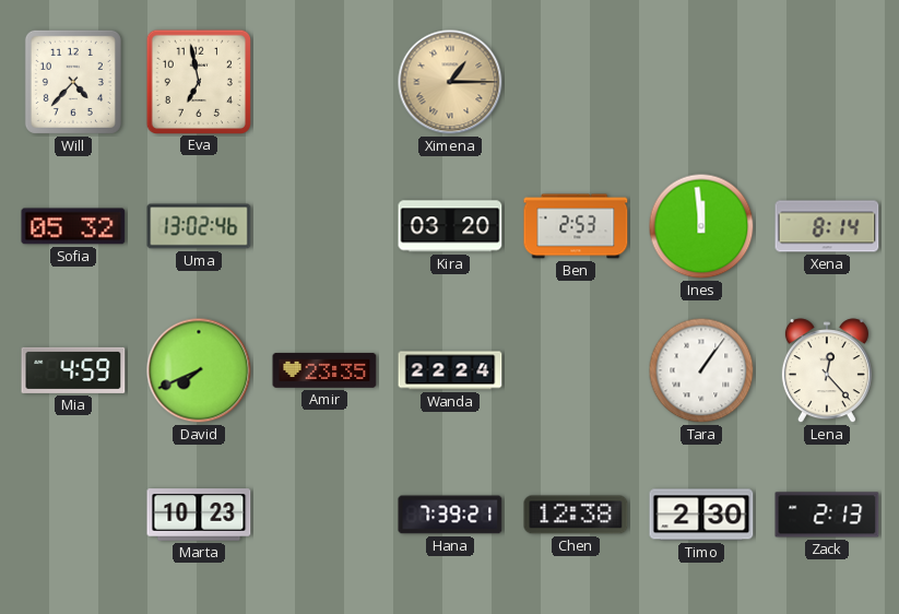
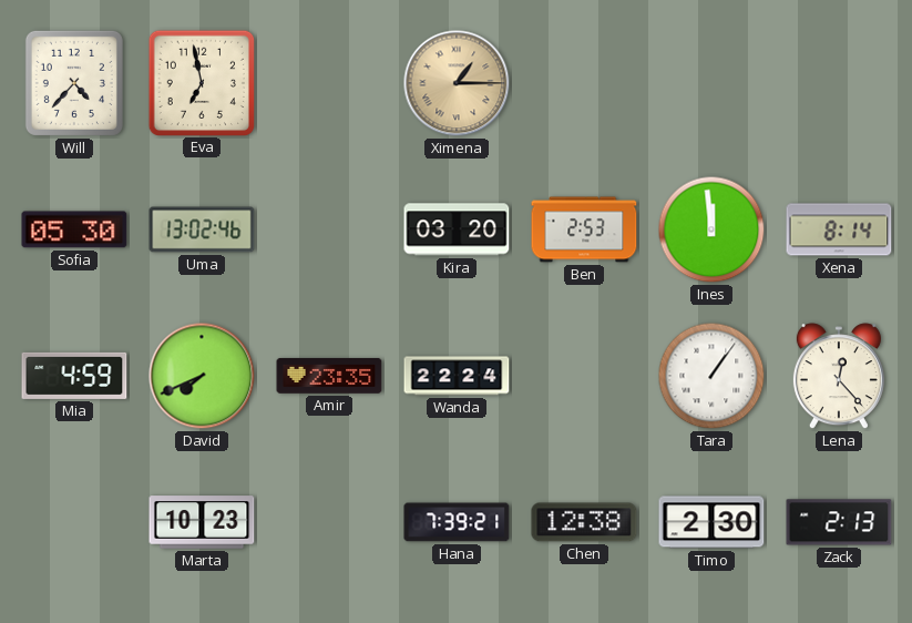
Sofia: 05:32 -> 05:30 (74, 229)
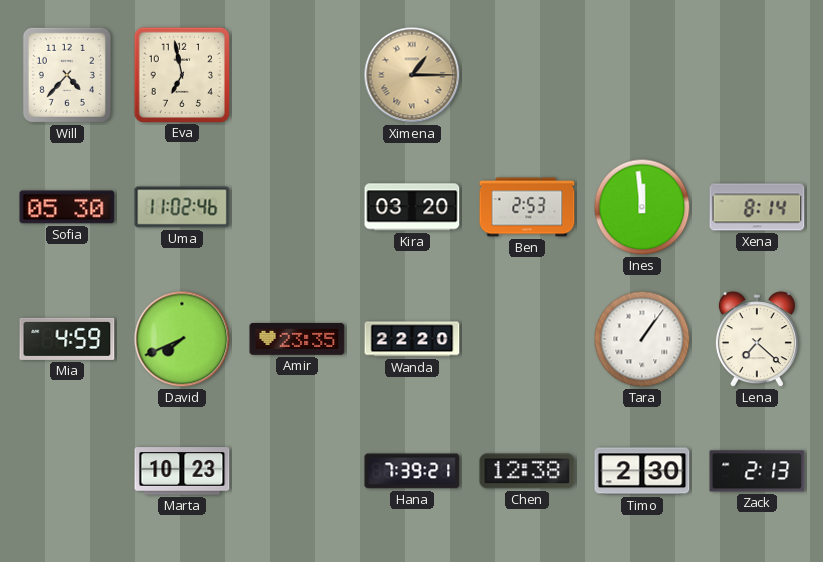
Uma: 13:02 -> 11:02 (182, 207)
Wanda: 22:24 -> 22:20 (412, 339)
Lena: 12:23 -> 7:22 (757, 340)
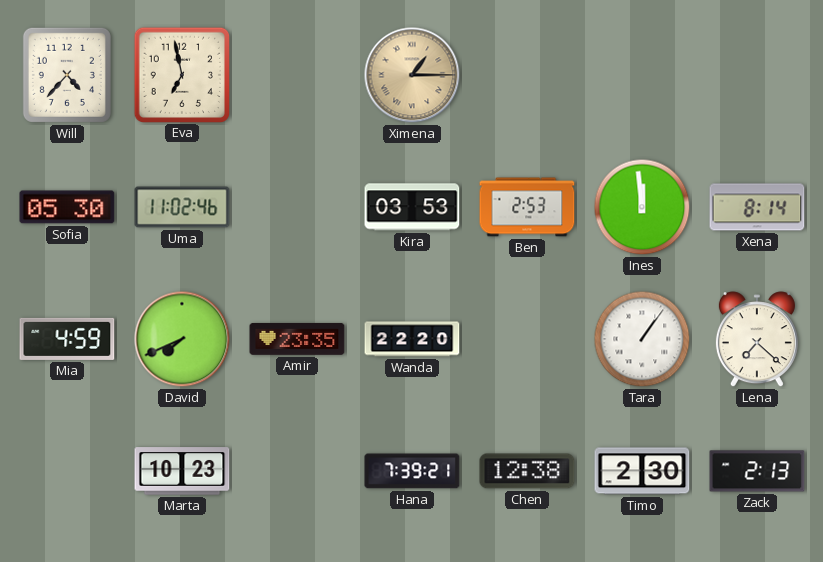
Kira: 03:20 -> 03:53 (412, 207)
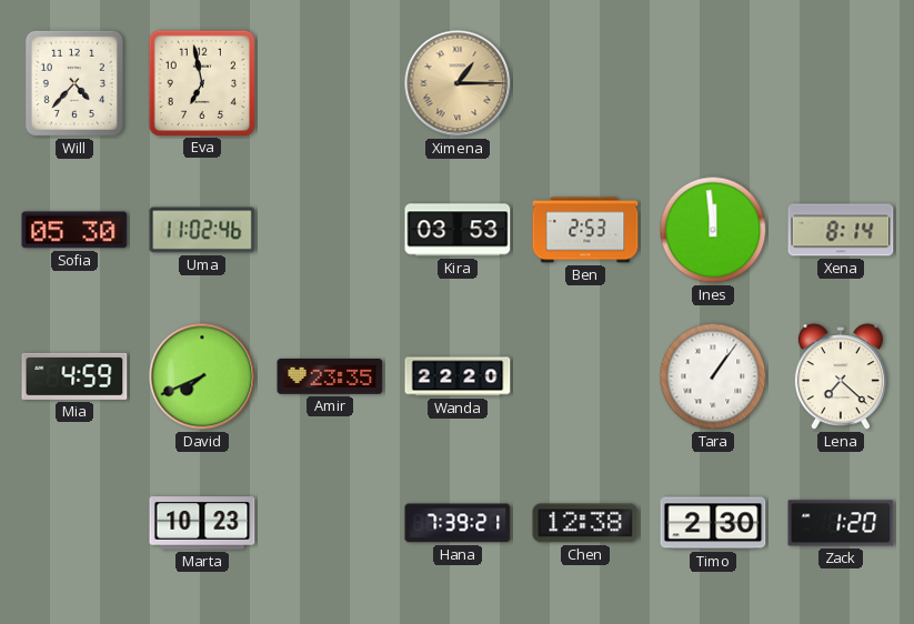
Zack: 2:13 -> 1:20 (841, 523)
